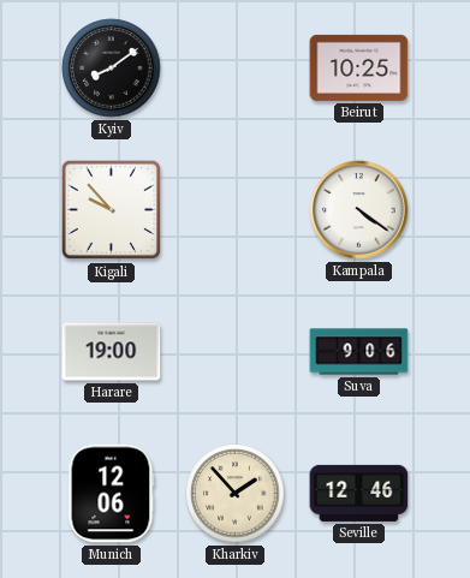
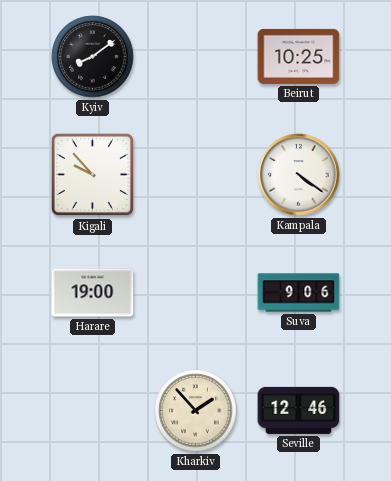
Munich: 12:06 -> none (112, 494)
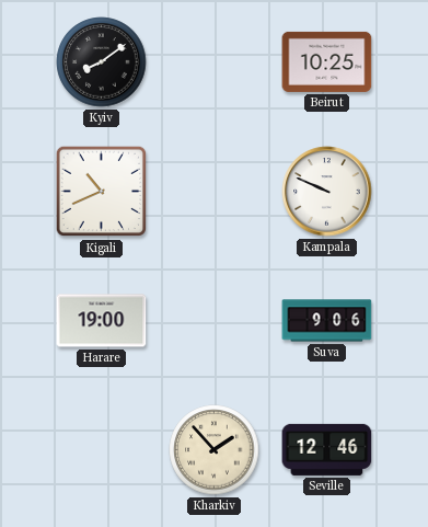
Kigali: 9:53 -> 10:41 (102, 192)
Kampala: 4:21 -> 9:49 (327, 192)
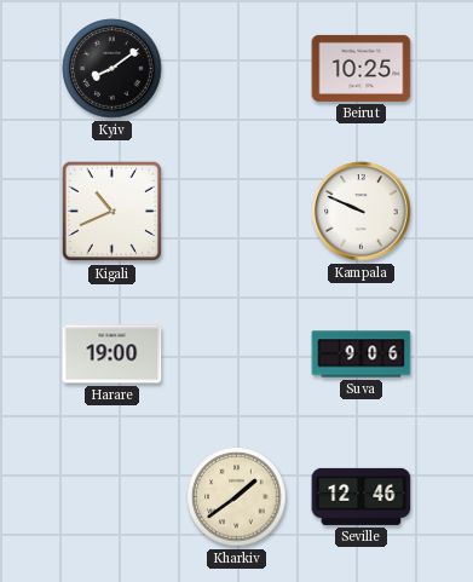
Kharkiv: 1:53 -> 1:39 (237, 497)
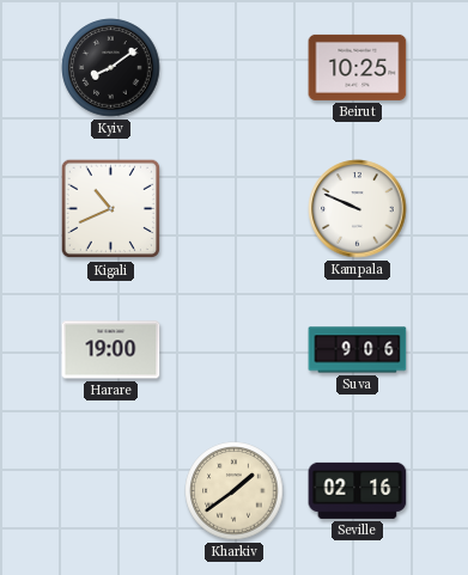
Seville: 12:46 -> 02:16 (358, 490)
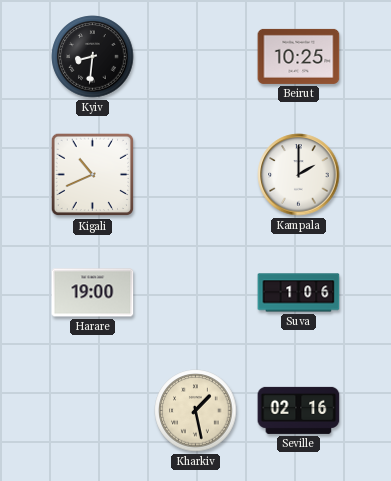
Kyiv: 8:09 -> 8:31 (93, 57)
Kampala: 9:49 -> 2:00 (299, 175)
Suva: 9:06 -> 1:06 (299, 293)
Kharkiv: 1:39 -> 1:28 (196, 411)
